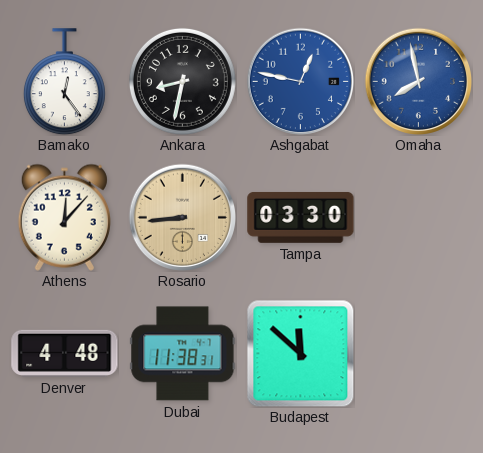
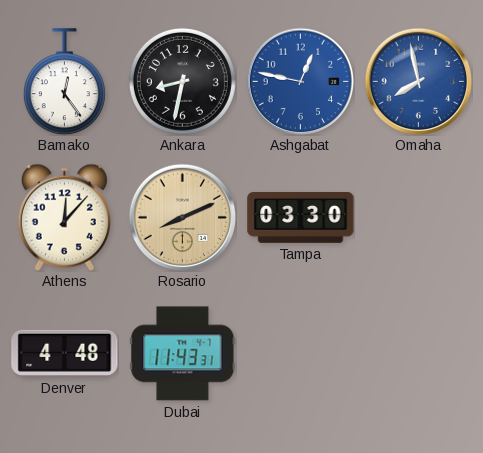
Rosario: 8:44 -> 8:11 (182, 217)
Dubai: 11:38 -> 11:43 (183, 354)
Budapest: 11:52 -> none (300, 353)
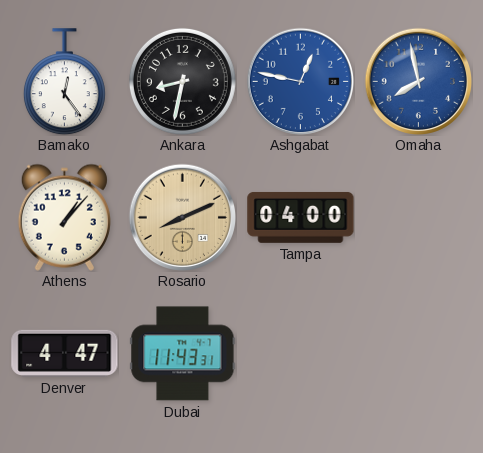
Athens: 12:07 -> 1:07 (64, 217)
Tampa: 03:30 -> 04:00 (301, 217)
Denver: 4:48 -> 4:47 (65, 353)
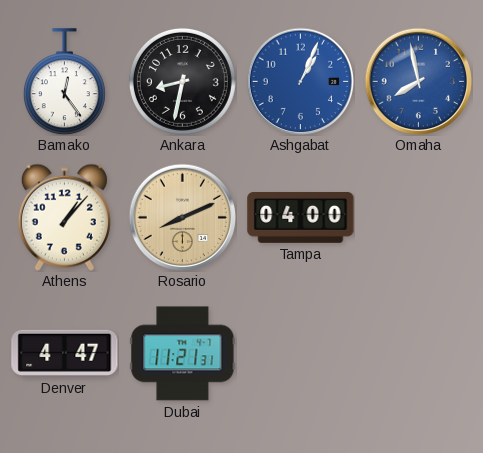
Ashgabat: 12:47 -> 1:04 (300, 81)
Dubai: 11:43 -> 11:21 (183, 354)
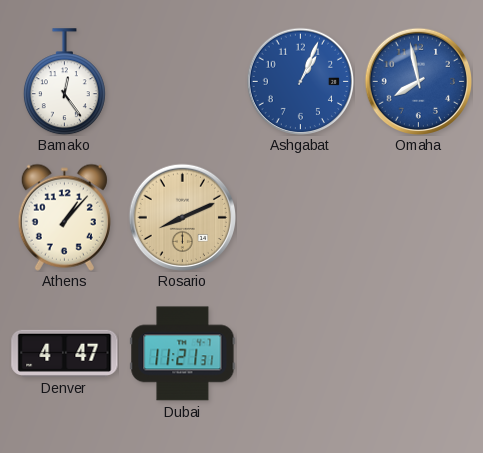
Ankara: 8:32 -> none (182, 81)
Tampa: 04:00 -> none (301, 217)
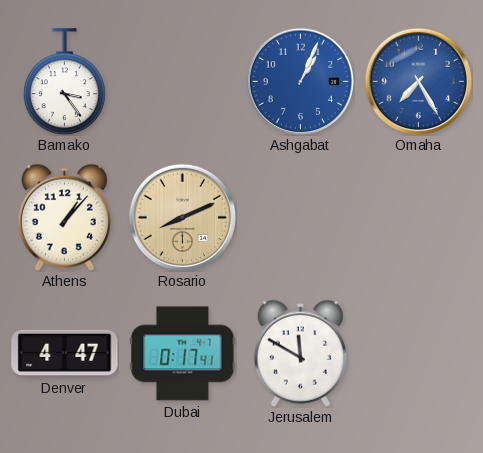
Bamako: 12:24 -> 3:24 (64, 82)
Omaha: 7:58 -> 7:25 (418, 81)
Dubai: 11:21 -> 0:17 (183, 354)
Jerusalem: none -> 11:50 (300, 353)
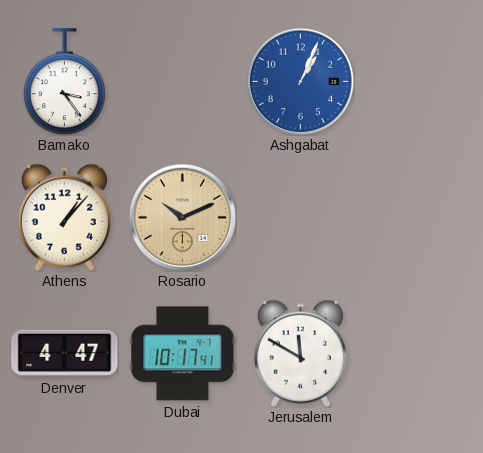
Omaha: 7:25 -> none (418, 81)
Rosario: 8:11 -> 10:11 (182, 217)
Dubai: 0:17 -> 10:17 (183, 354)
